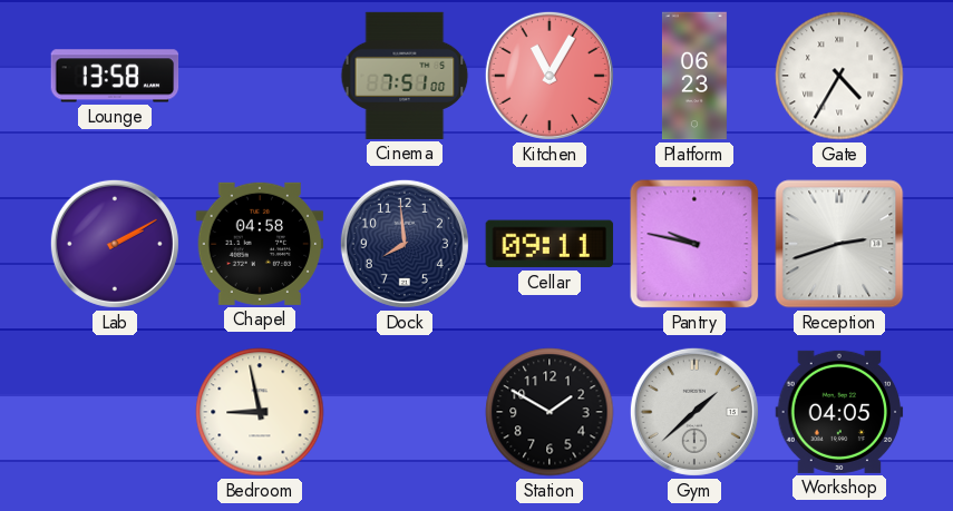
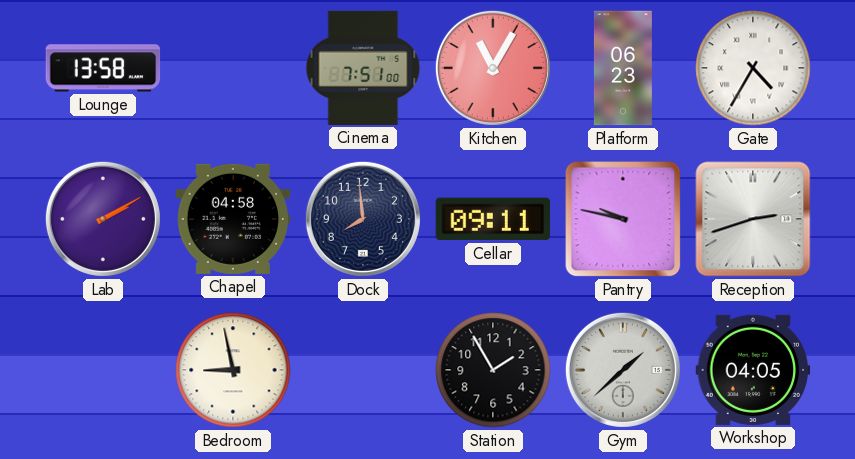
Station: 1:50 -> 1:55 (493, 370)
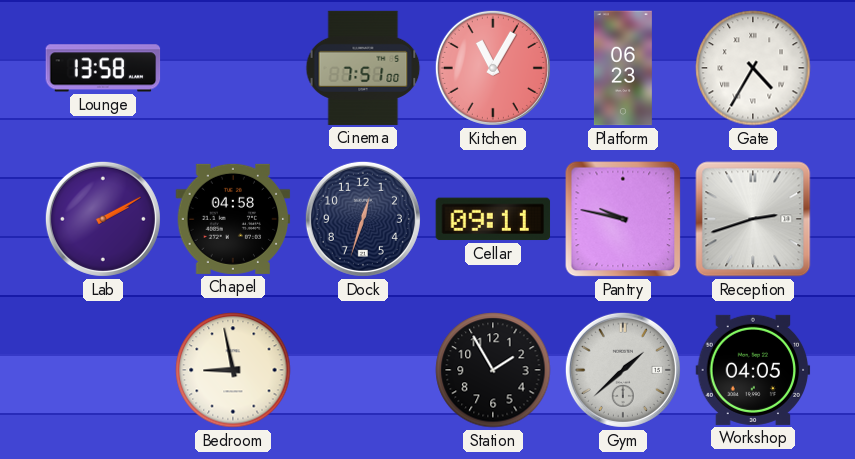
Dock: 7:59 -> 12:33 (363, 219)
